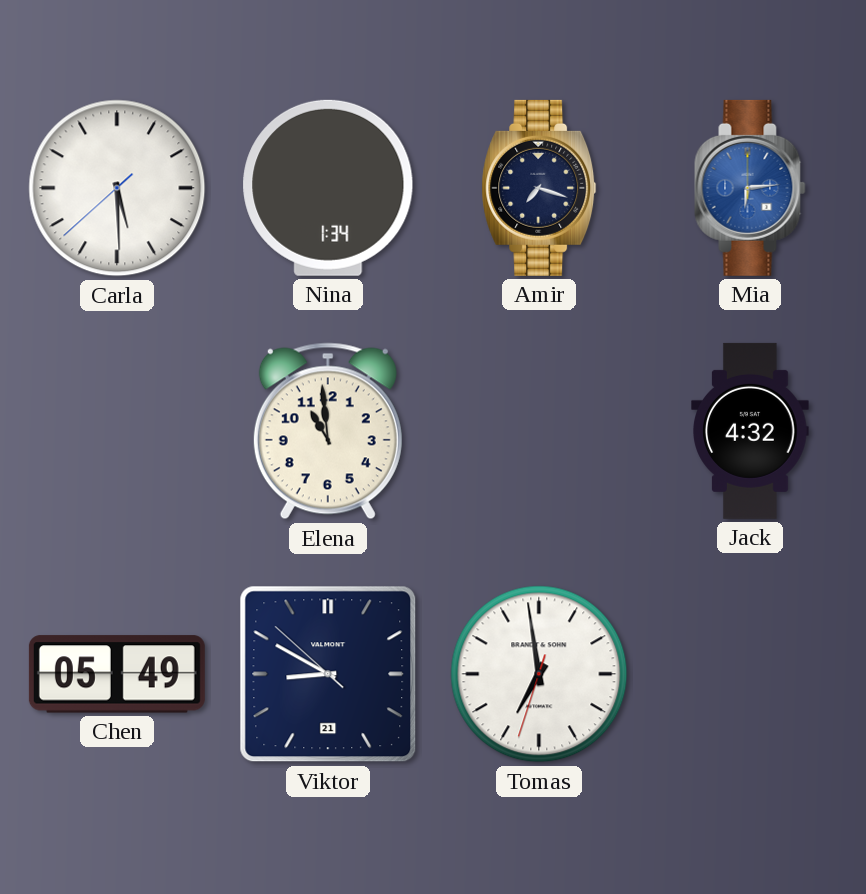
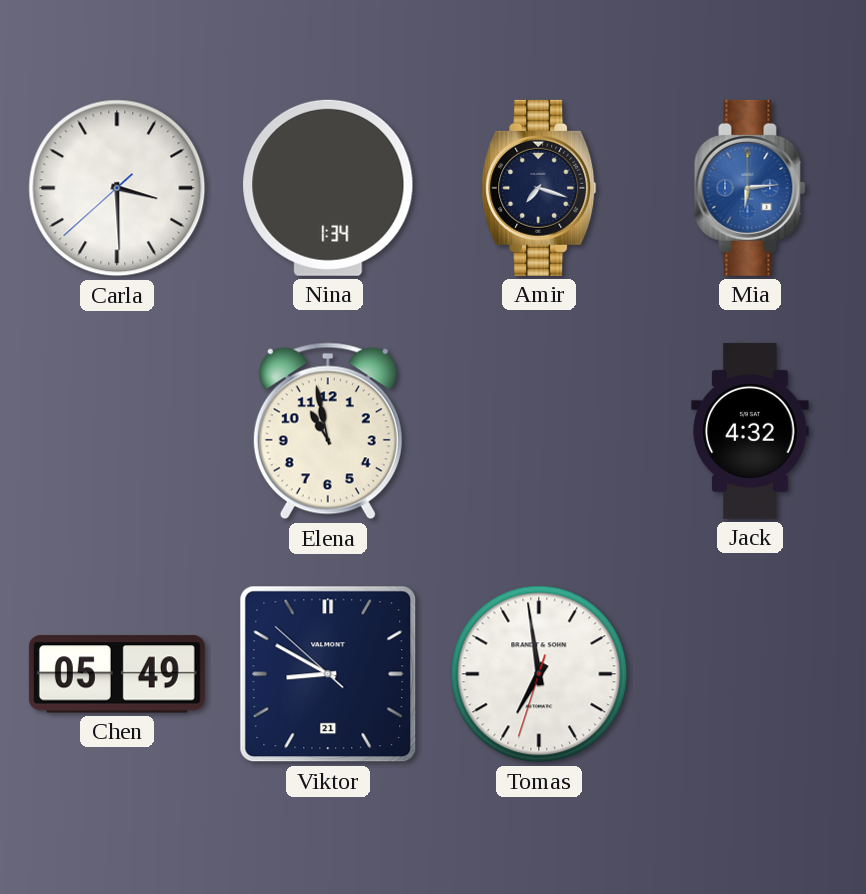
Carla: 5:29 -> 3:29 (117, 188)
Elena: 10:59 -> 10:58 (328, 431)
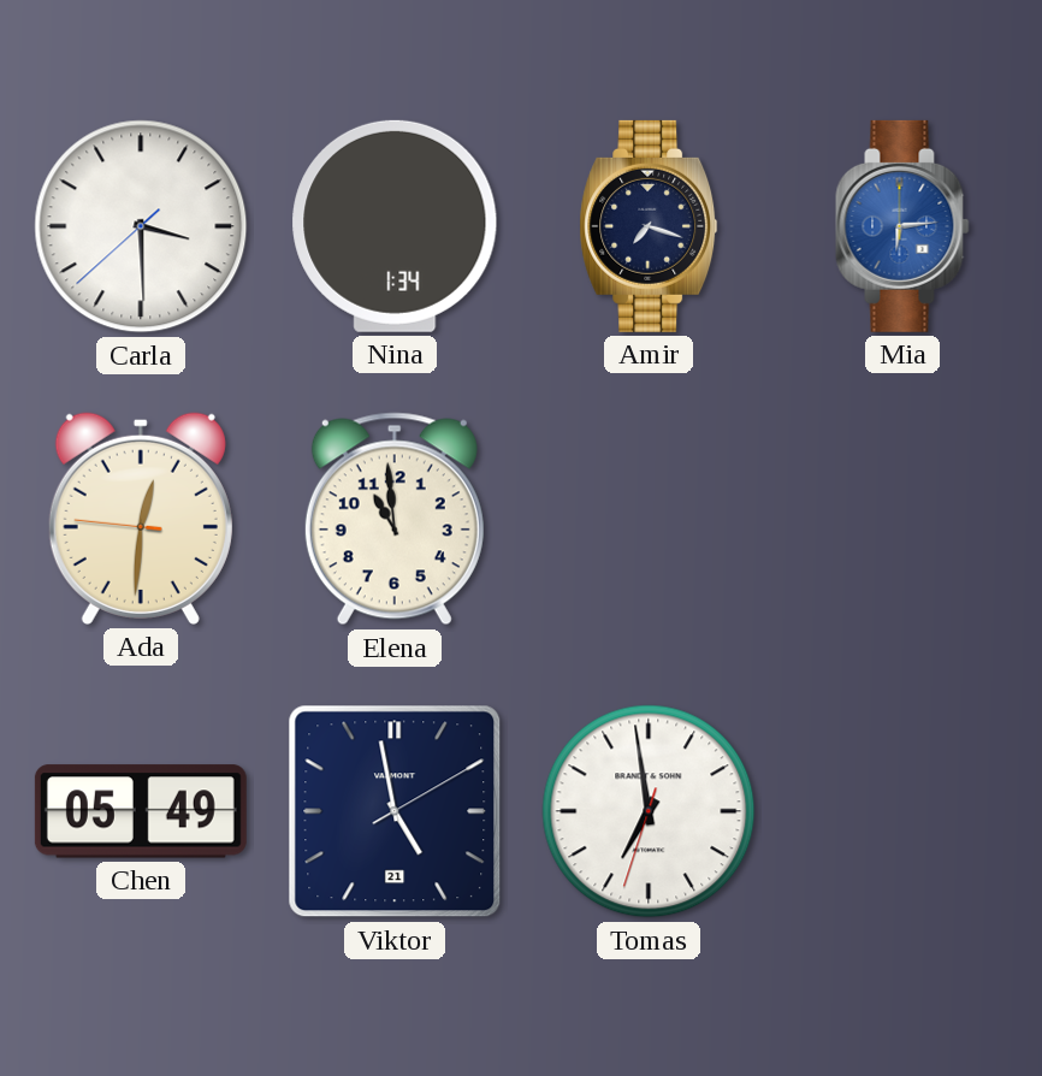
Ada: none -> 12:30 (141, 519)
Elena: 10:58 -> 10:59 (395, 519)
Jack: 4:32 -> none (750, 431)
Viktor: 8:49 -> 4:58 (395, 811)
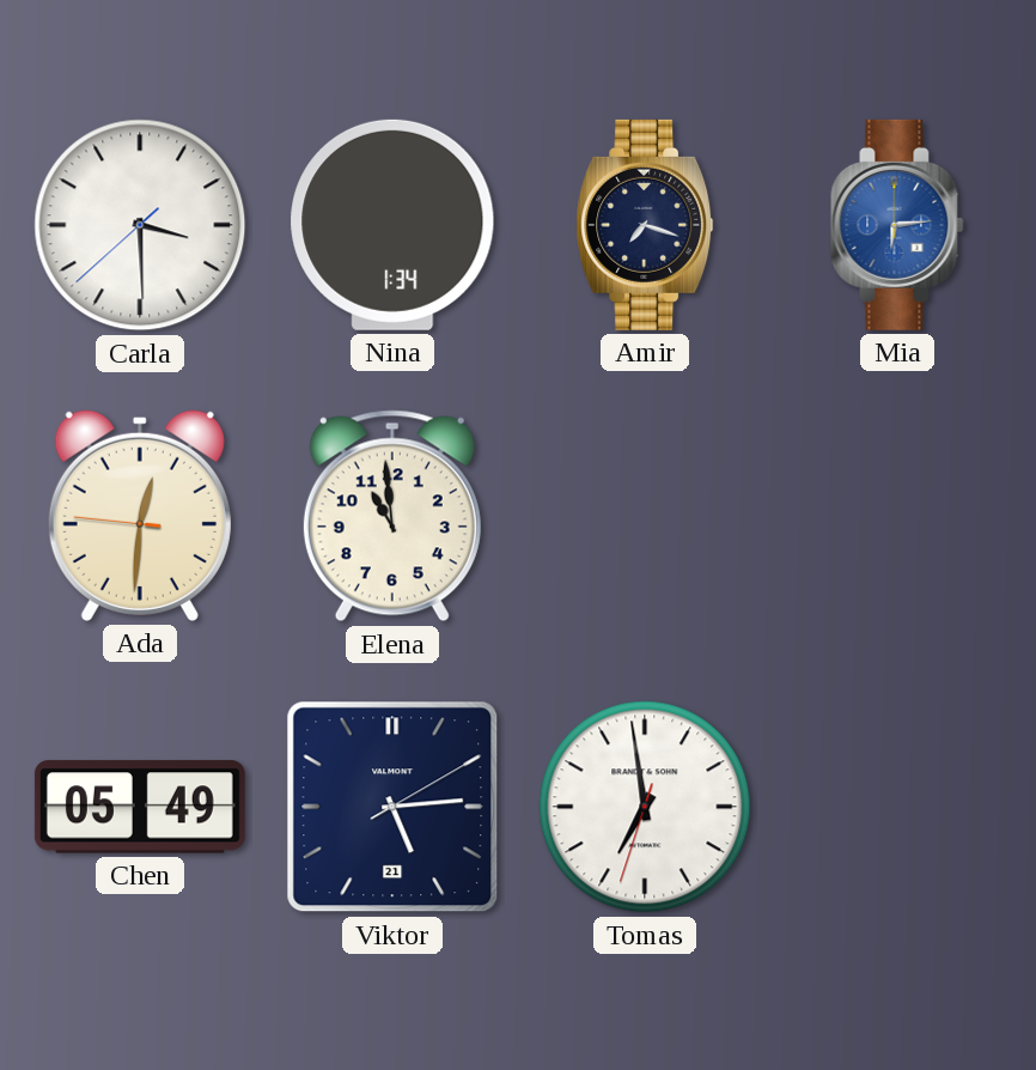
Viktor: 4:58 -> 5:14 (392, 807)
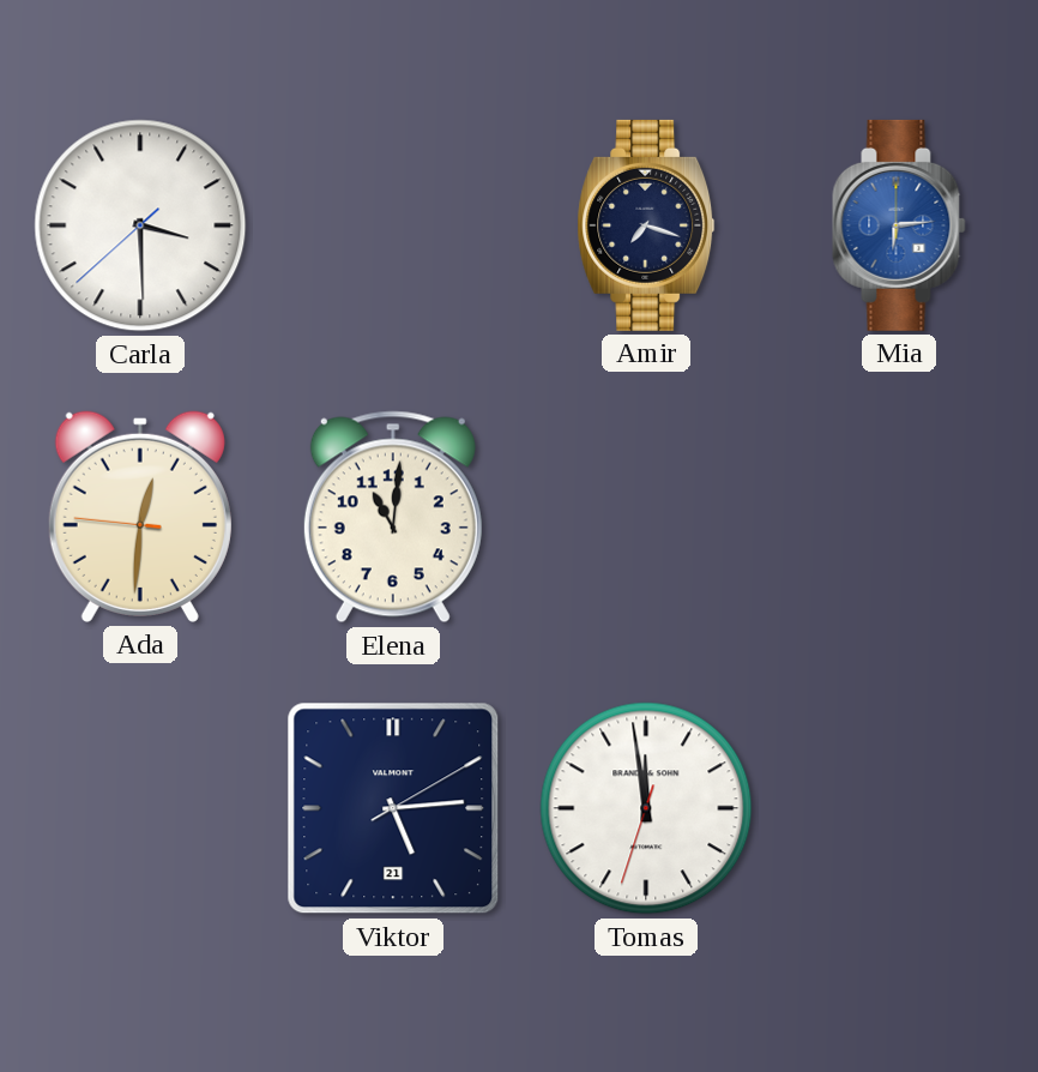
Nina: 1:34 -> none (392, 225)
Elena: 10:59 -> 11:01 (393, 517)
Chen: 05:49 -> none (140, 807)
Tomas: 6:58 -> 11:58 (646, 808)
